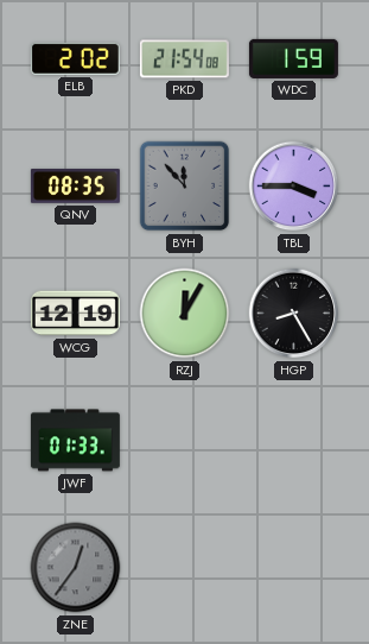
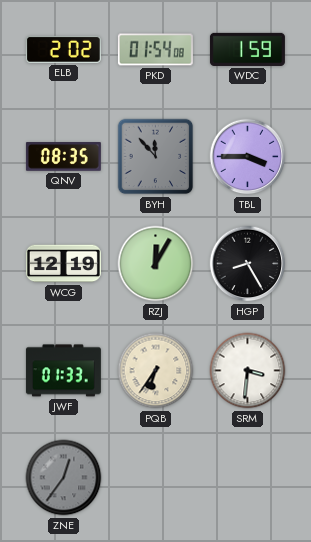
PKD: 21:54 -> 01:54 (155, 50)
PQB: none -> 6:36 (156, 371)
SRM: none -> 3:31 (248, 371)
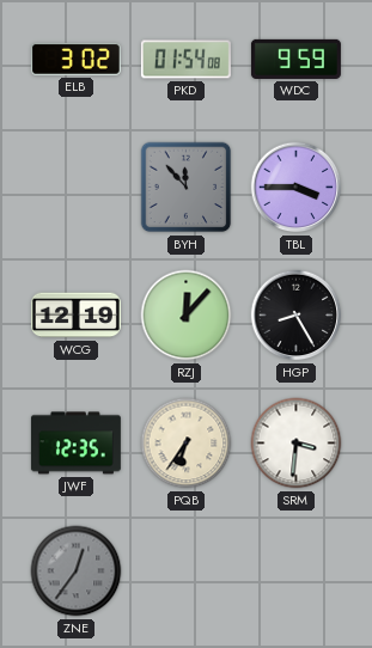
ELB: 2:02 -> 3:02 (75, 59)
WDC: 1:59 -> 9:59 (295, 59)
QNV: 08:35 -> none (63, 157)
RZJ: 12:05 -> 12:07 (187, 316)
JWF: 01:33 -> 12:35 (75, 444)
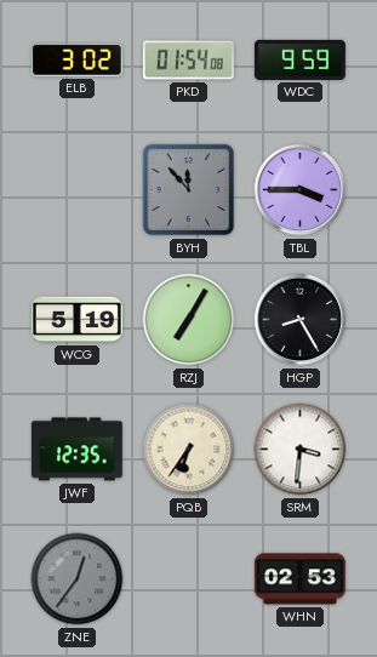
WCG: 12:19 -> 5:19 (76, 320)
RZJ: 12:07 -> 7:05 (189, 320)
WHN: none -> 02:53 (299, 579)
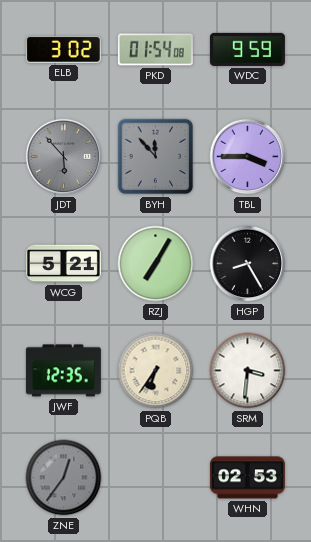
JDT: none -> 5:53 (64, 157)
WCG: 5:19 -> 5:21 (63, 264)
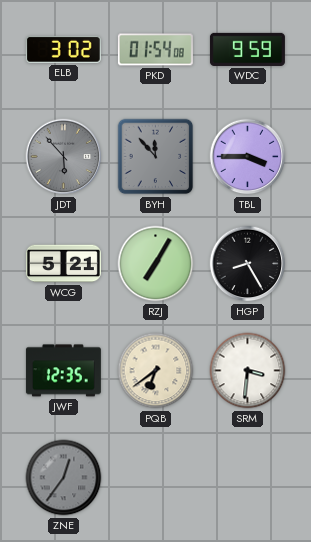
PQB: 6:36 -> 6:39 (156, 371)
WHN: 02:53 -> none (247, 478)
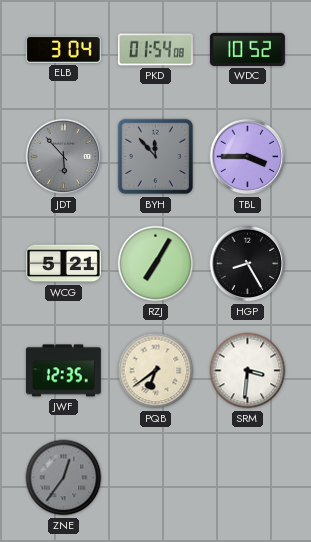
ELB: 3:02 -> 3:04 (63, 49)
WDC: 9:59 -> 10:52 (247, 49)
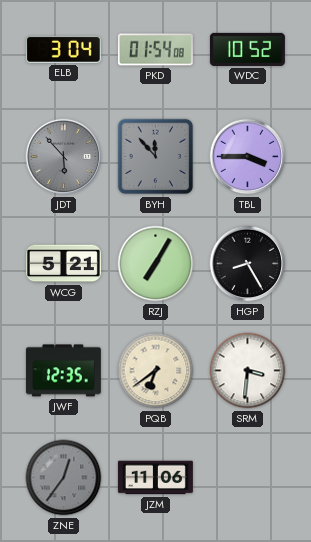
JZM: none -> 11:06 (155, 478)
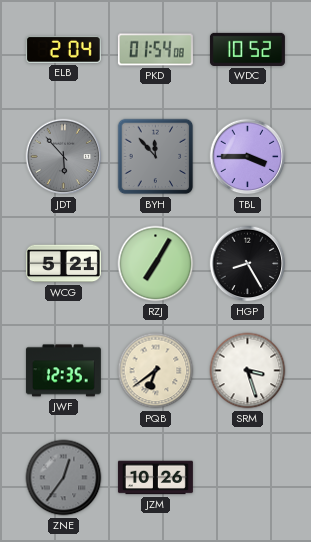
ELB: 3:04 -> 2:04 (63, 49)
SRM: 3:31 -> 3:27 (248, 371)
JZM: 11:06 -> 10:26 (155, 478)
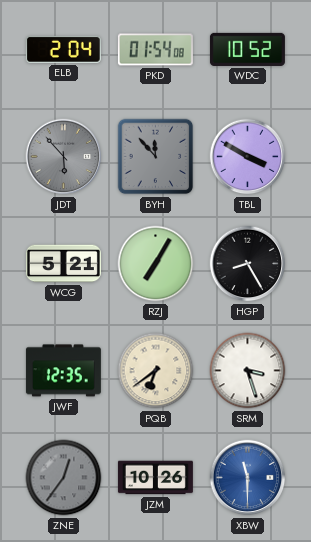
TBL: 3:45 -> 3:50 (248, 157)
XBW: none -> 11:30 (248, 478)
